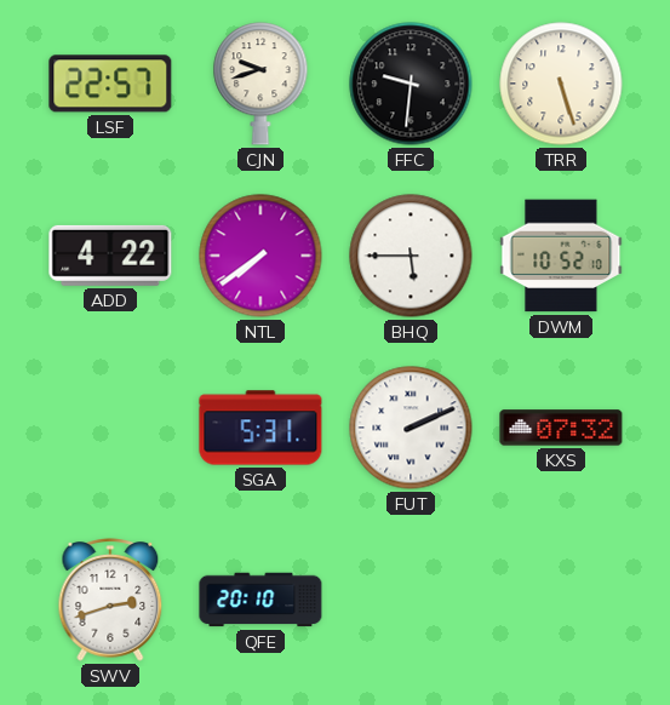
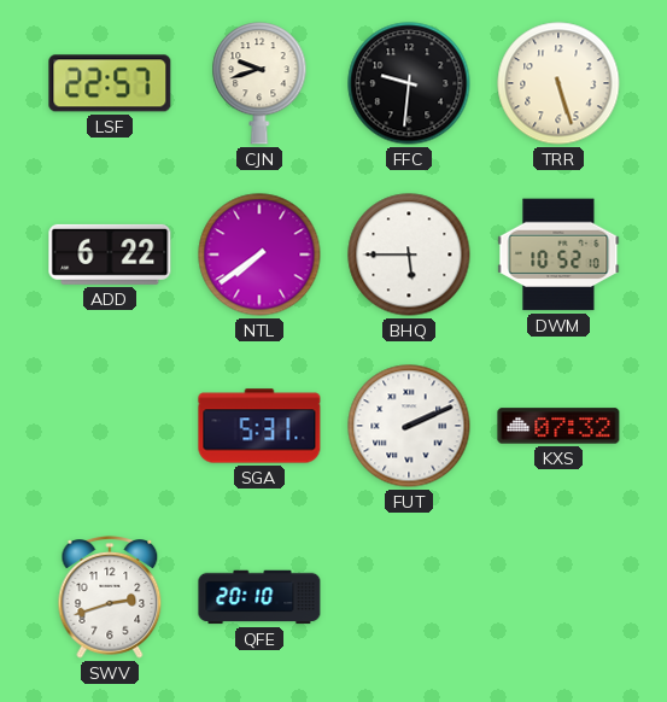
ADD: 4:22 -> 6:22 (110, 255)
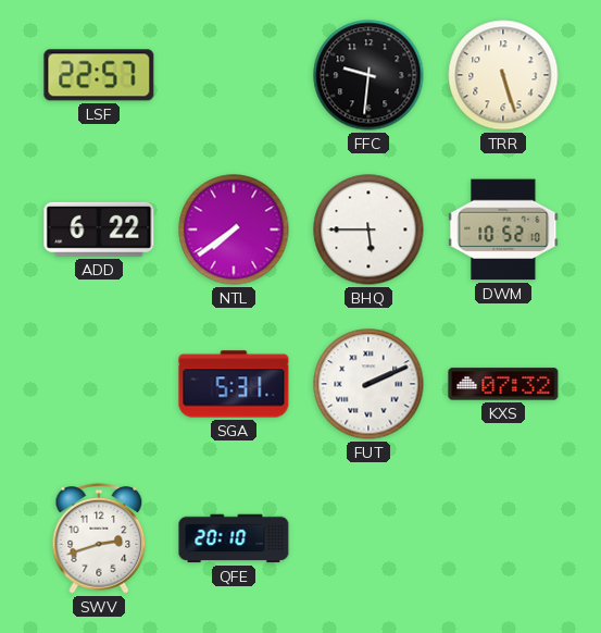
CJN: 9:42 -> none (259, 83)
